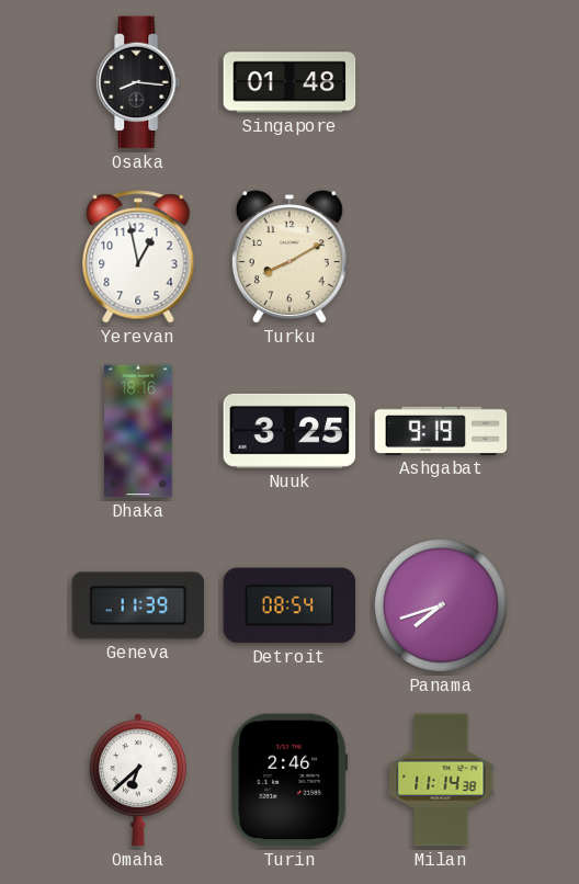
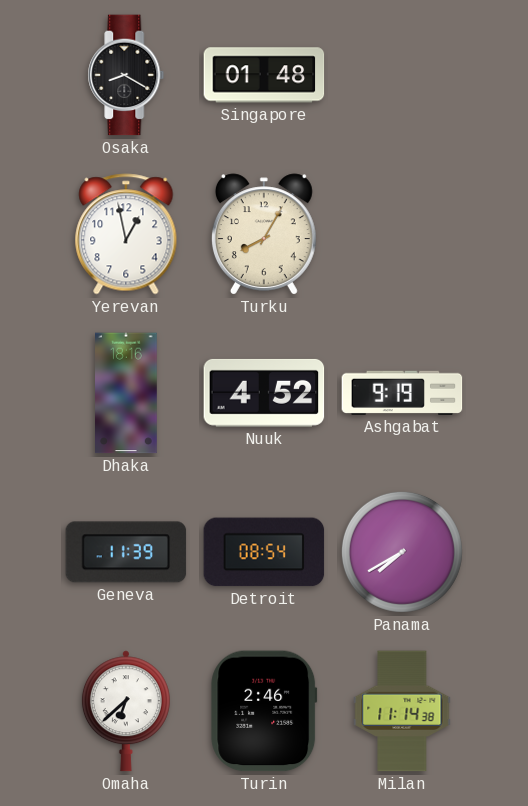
Osaka: 8:16 -> 8:20 (126, 75)
Turku: 8:10 -> 8:05 (264, 234)
Nuuk: 3:25 -> 4:52 (264, 393)
Panama: 7:42 -> 7:40 (402, 552)
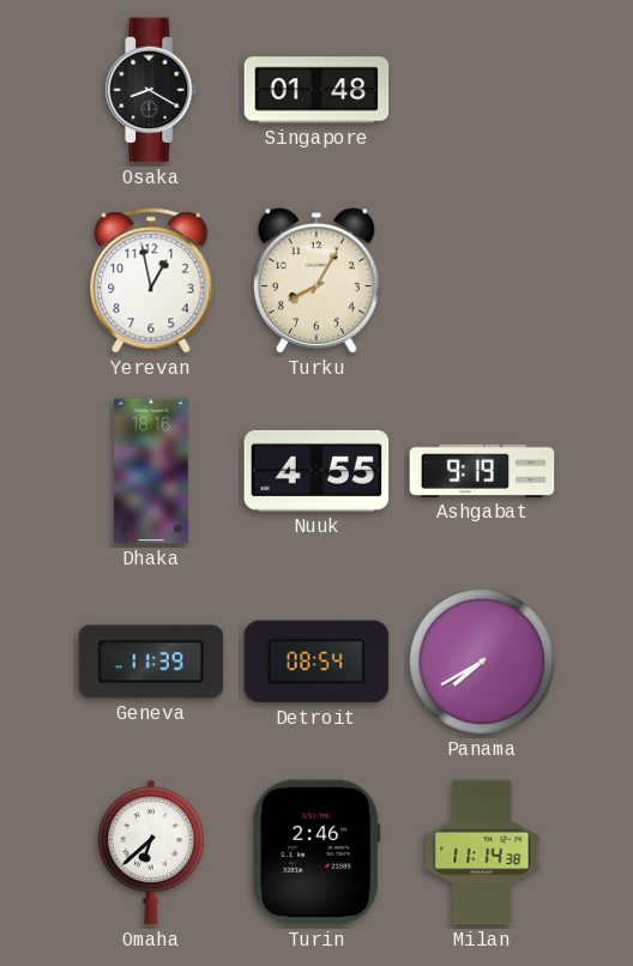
Nuuk: 4:52 -> 4:55 (316, 471)
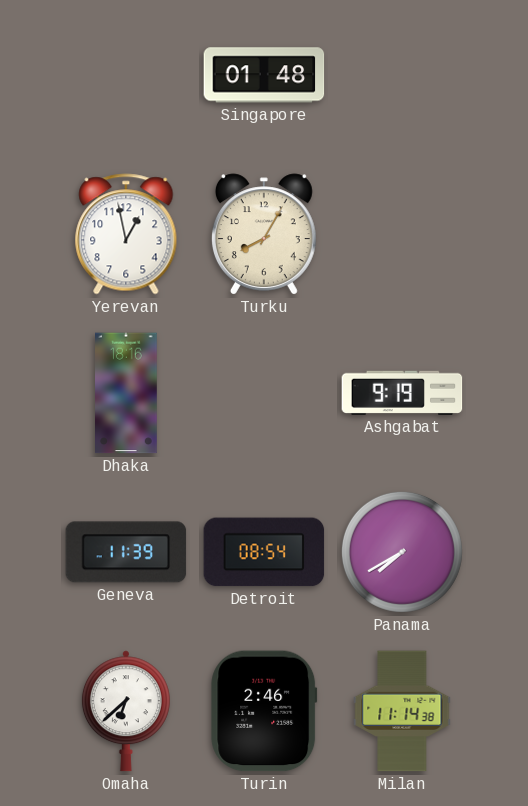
Osaka: 8:20 -> none (151, 90)
Nuuk: 4:55 -> none (316, 471)
